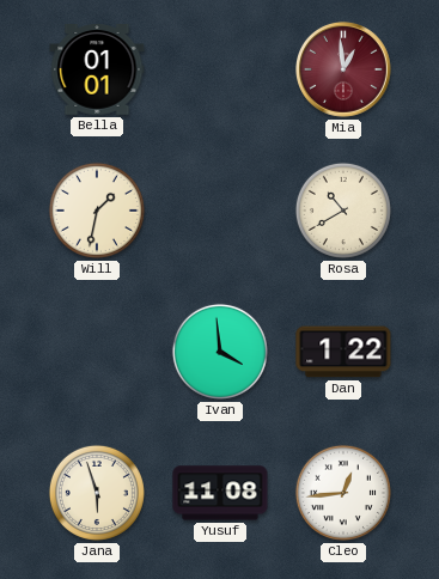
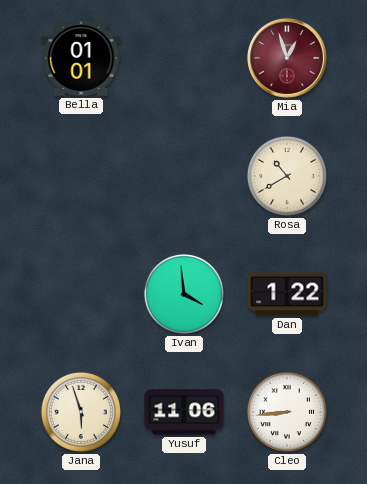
Mia: 12:59 -> 12:57 (288, 59)
Will: 1:32 -> none (97, 211)
Yusuf: 11:08 -> 11:06 (184, 412)
Cleo: 12:44 -> 8:44 (287, 412)
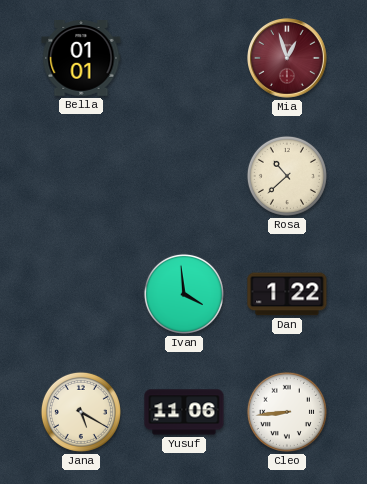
Rosa: 10:40 -> 10:38 (287, 176)
Jana: 5:57 -> 5:20 (81, 412)
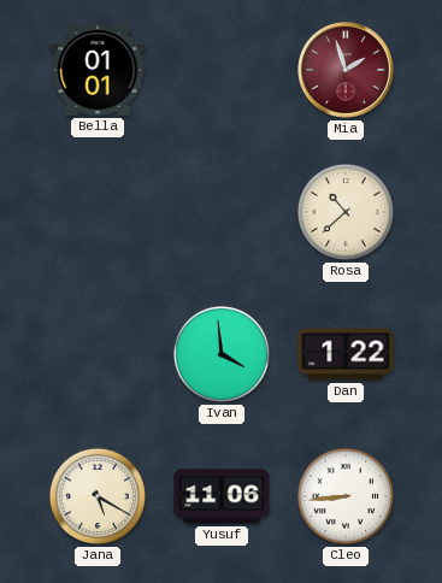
Mia: 12:57 -> 1:57 (347, 71)
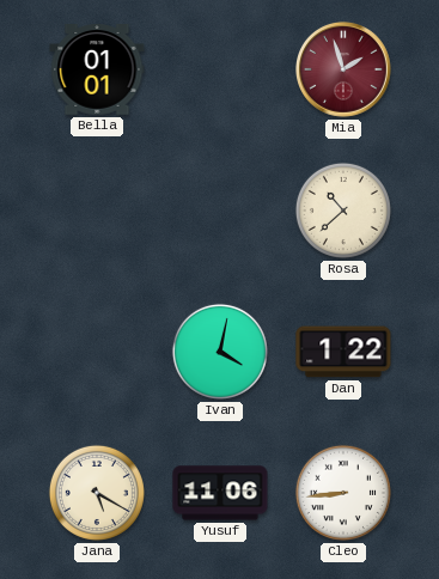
Ivan: 3:59 -> 4:02 (220, 352)
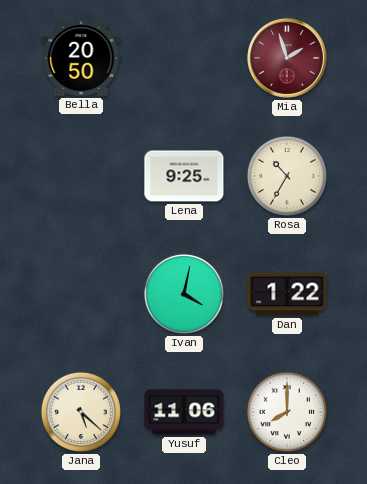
Bella: 01:01 -> 20:50 (81, 59)
Lena: none -> 9:25 (184, 176)
Rosa: 10:38 -> 10:35 (287, 176)
Jana: 5:20 -> 5:22 (81, 412)
Cleo: 8:44 -> 8:00 (287, 412)
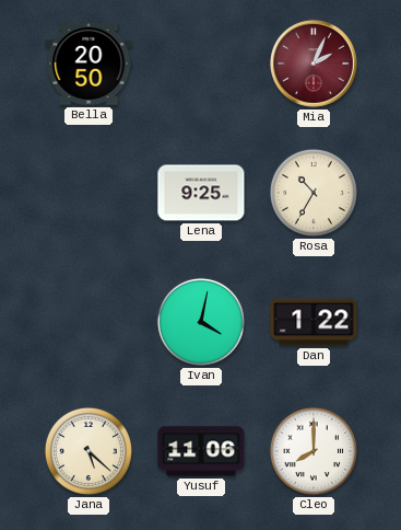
Mia: 1:57 -> 2:04 (315, 65)
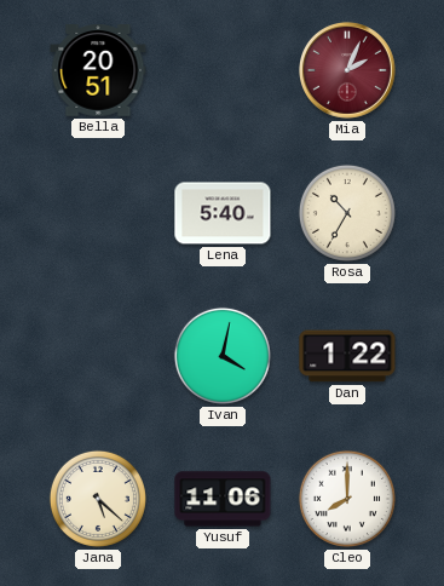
Bella: 20:50 -> 20:51 (98, 71)
Lena: 9:25 -> 5:40 (223, 213)
